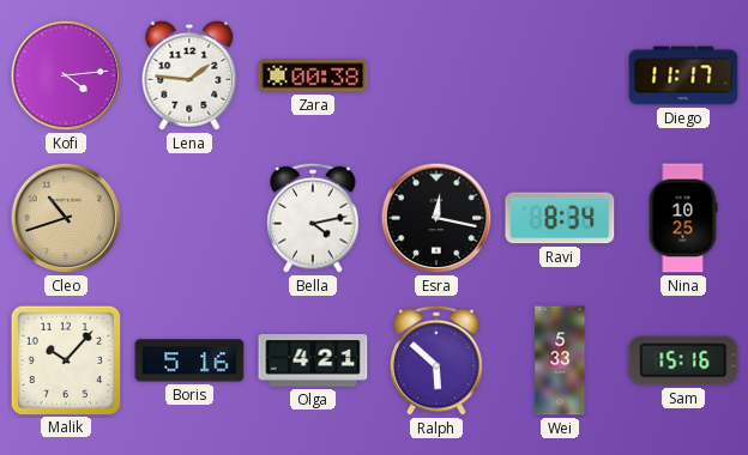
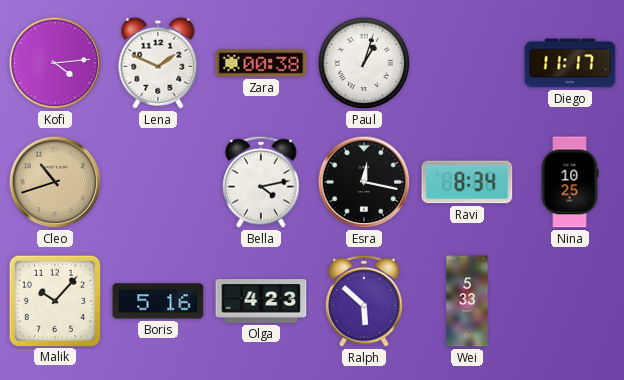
Lena: 1:46 -> 1:49 (158, 63)
Paul: none -> 1:03 (364, 63)
Olga: 4:21 -> 4:23 (261, 301)
Sam: 15:16 -> none (683, 360)
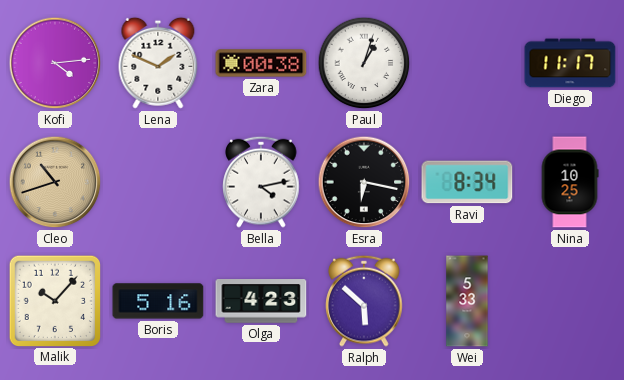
Esra: 12:17 -> 6:17 (364, 182)
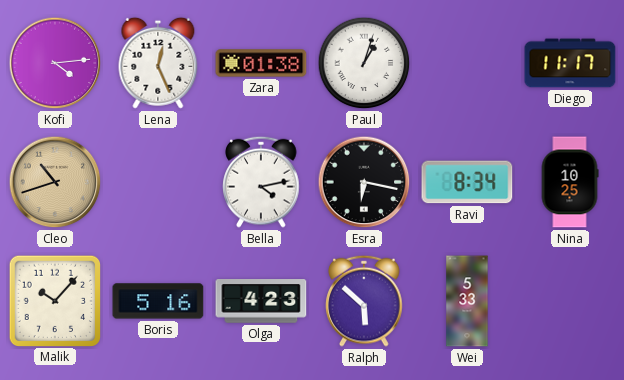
Lena: 1:49 -> 12:26 (158, 63)
Zara: 00:38 -> 01:38 (261, 63)
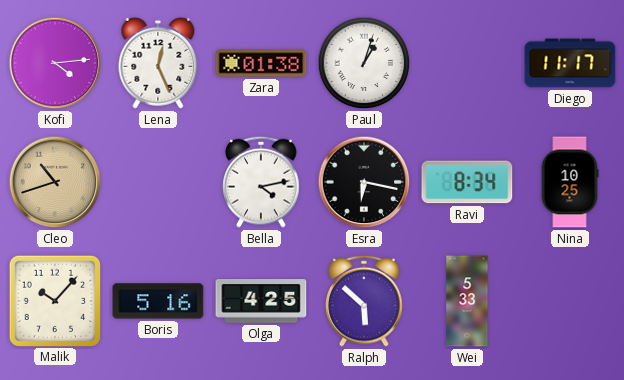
Olga: 4:23 -> 4:25 (261, 301)
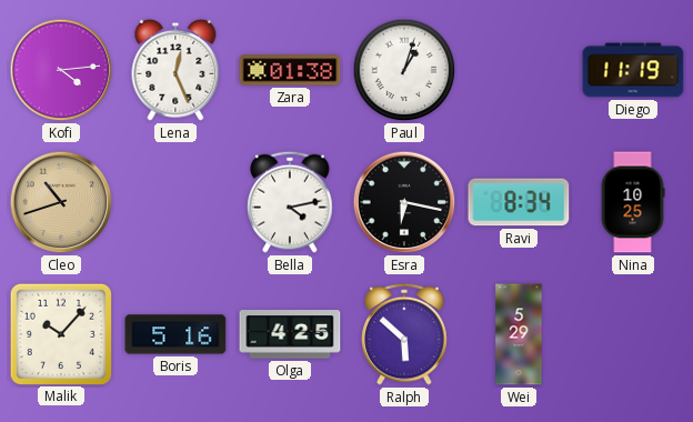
Diego: 11:17 -> 11:19 (633, 70)
Wei: 5:33 -> 5:29 (519, 334)
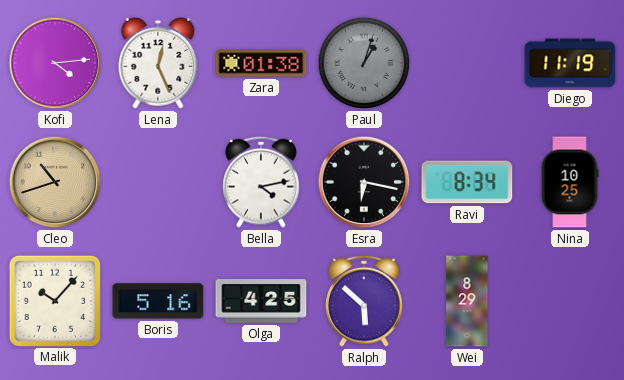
Paul dial: white -> grey (364, 63)
Wei: 5:29 -> 8:29 (467, 301)
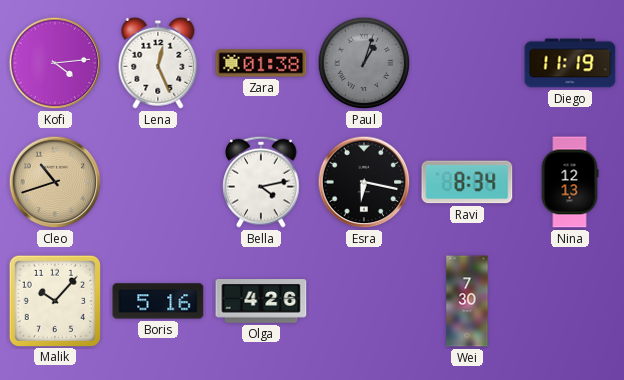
Nina: 10:25 -> 12:13 (570, 182)
Olga: 4:25 -> 4:26 (261, 301)
Ralph: 5:52 -> none (364, 301)
Wei: 8:29 -> 7:30 (467, 301)
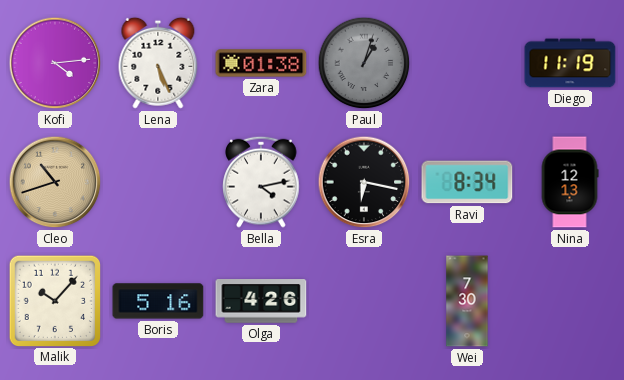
Lena: 12:26 -> 5:26 (158, 63)
